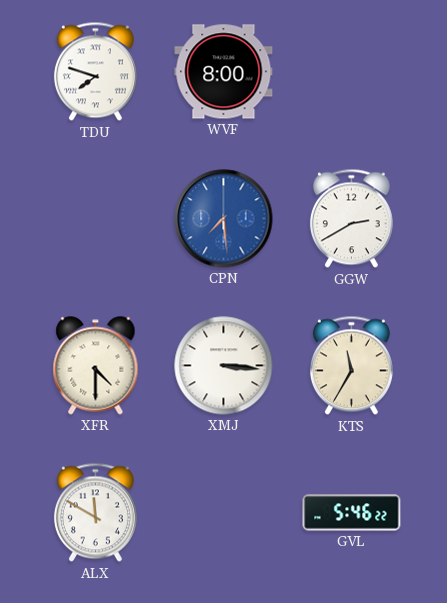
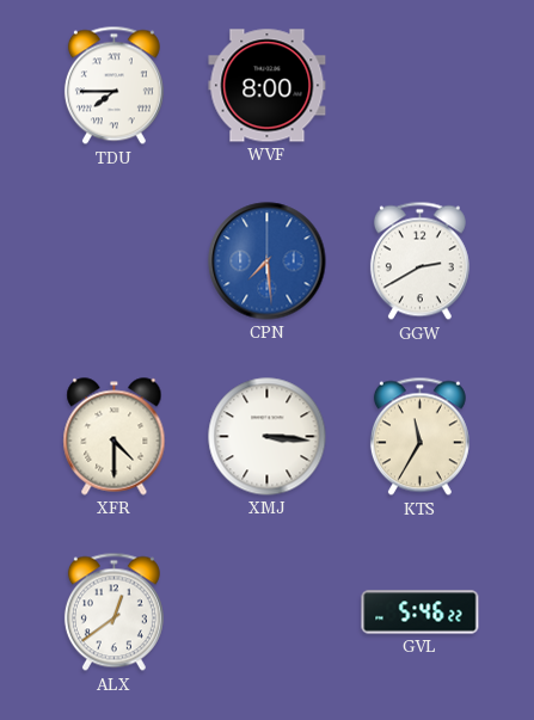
TDU: 7:48 -> 7:45 (113, 86)
ALX: 11:50 -> 12:39 (113, 613)
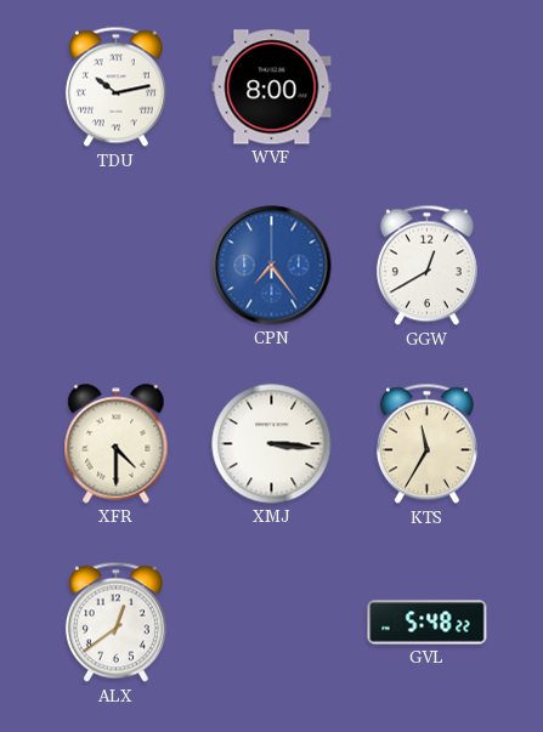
TDU: 7:45 -> 10:13 (115, 87)
CPN: 7:29 -> 7:24 (272, 266)
GGW: 2:40 -> 12:40 (426, 266)
GVL: 5:46 -> 5:48 (428, 623)
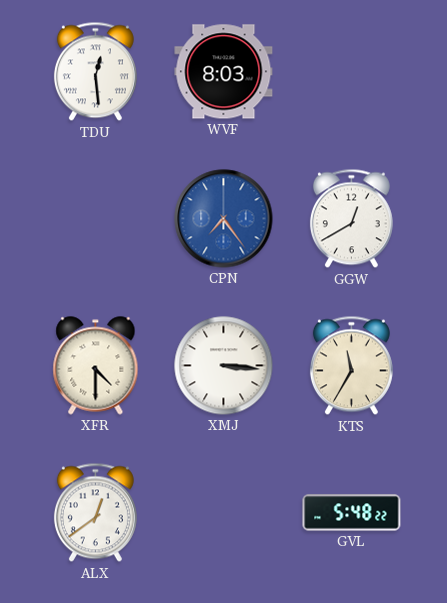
TDU: 10:13 -> 12:29 (95, 72)
WVF: 8:00 -> 8:03 (224, 72)
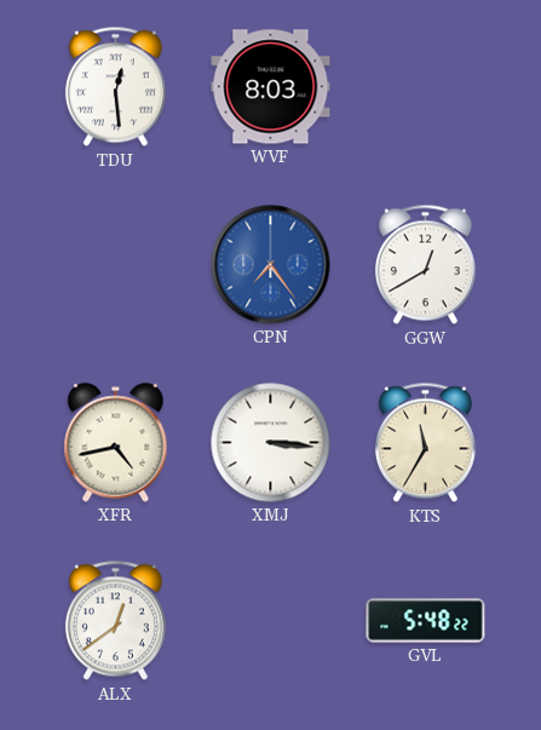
XFR: 4:30 -> 4:43 (116, 443)
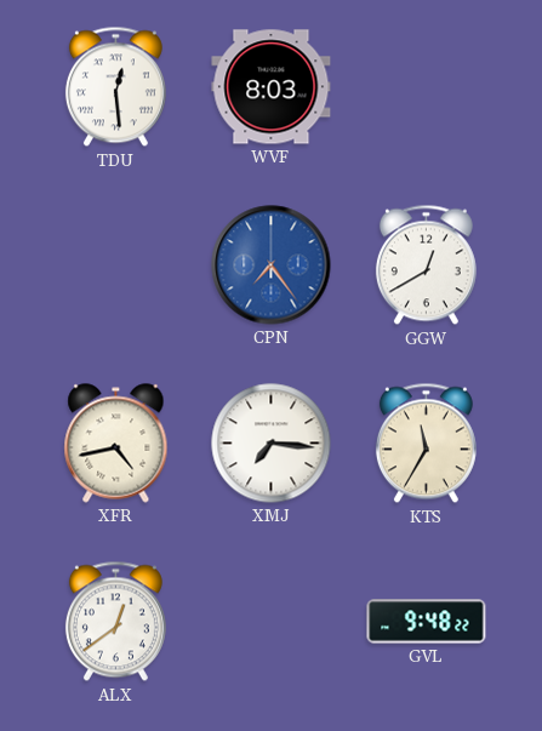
XMJ: 3:16 -> 7:16 (272, 444)
GVL: 5:48 -> 9:48 (427, 622)
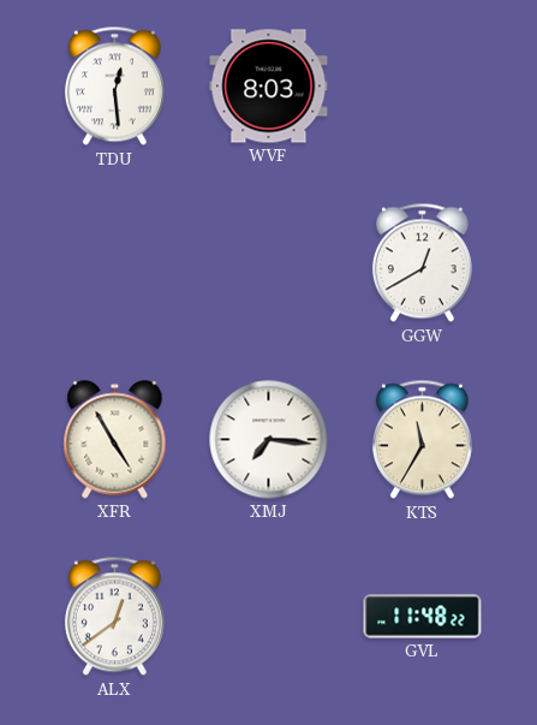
CPN: 7:24 -> none (272, 265)
XFR: 4:43 -> 4:55 (115, 440)
GVL: 9:48 -> 11:48 (423, 617)
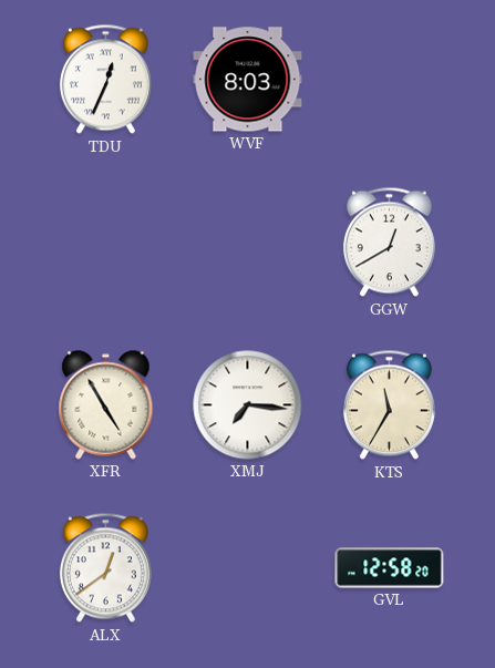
TDU: 12:29 -> 12:34 (105, 80)
GVL: 11:48 -> 12:58 (390, 568)
